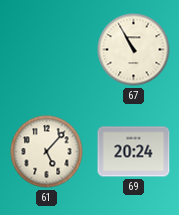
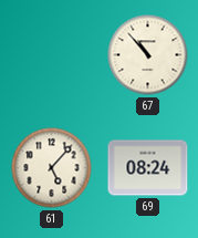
67: 10:55 -> 10:53 (148, 55)
69: 20:24 -> 08:24 (148, 168)
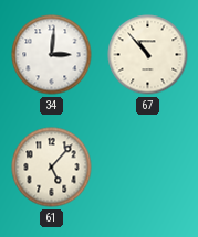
34: none -> 3:01 (52, 55)
69: 08:24 -> none (148, 168)
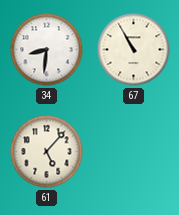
34: 3:01 -> 8:31 (47, 50)
67: 10:53 -> 10:55 (134, 50)
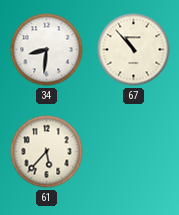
67: 10:55 -> 10:53 (134, 50)
61: 5:07 -> 5:37 (47, 152)
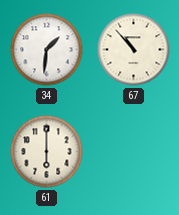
34: 8:31 -> 1:31 (47, 50)
61: 5:37 -> 6:00 (47, 152)
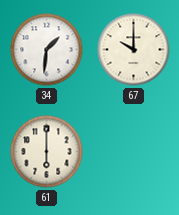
67: 10:53 -> 10:00 (134, 50)
